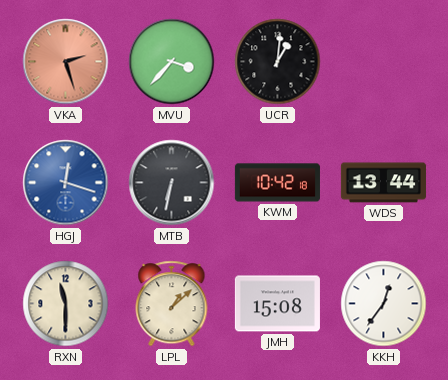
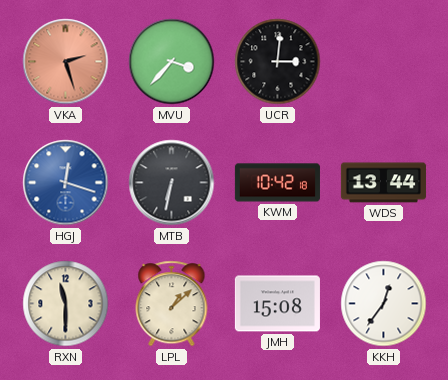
UCR: 1:01 -> 3:01 (278, 62)
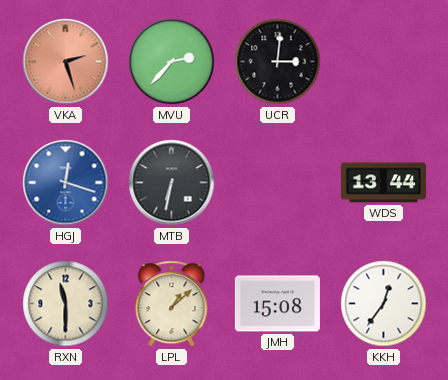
MVU: 3:37 -> 2:37 (172, 62)
KWM: 10:42 -> none (277, 183)
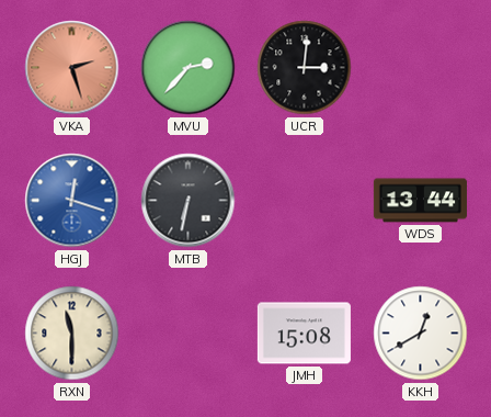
LPL: 1:08 -> none (172, 304)
KKH: 12:36 -> 12:40 (421, 334)
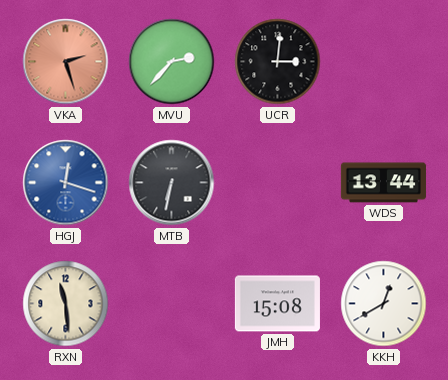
RXN: 11:30 -> 11:29 (66, 304)
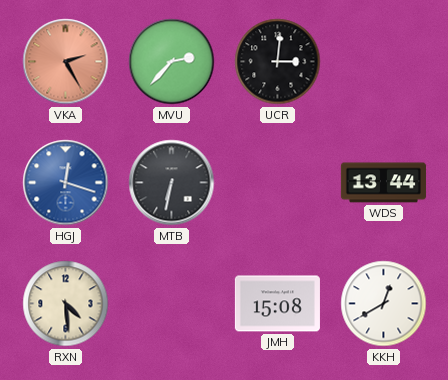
VKA: 2:27 -> 2:25 (66, 62)
RXN: 11:29 -> 4:29 (66, 304)
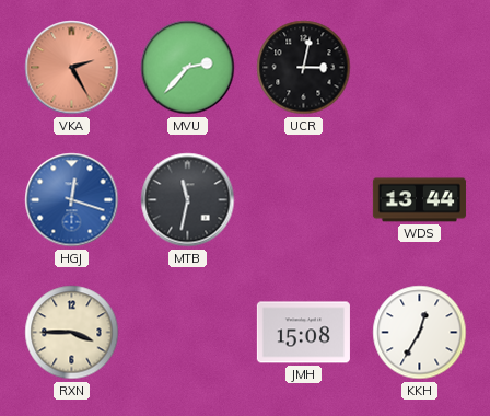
UCR: 3:01 -> 3:02 (304, 68)
MTB: 6:32 -> 11:32 (188, 200)
RXN: 4:29 -> 3:45 (72, 333)
KKH: 12:40 -> 12:35 (420, 333)
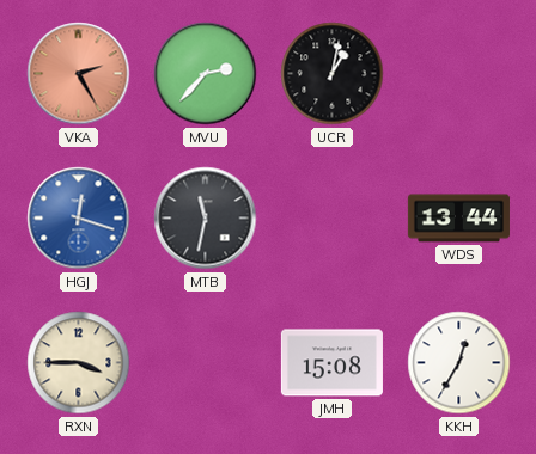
UCR: 3:02 -> 1:02 (333, 74)
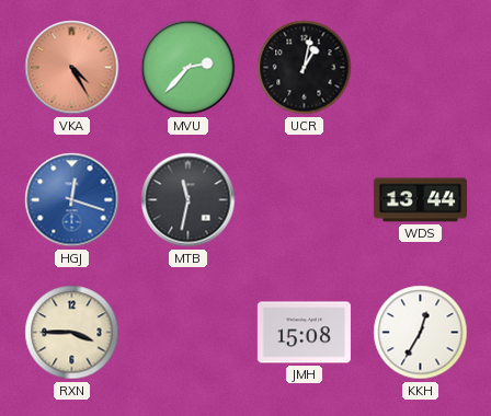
VKA: 2:25 -> 4:25 (72, 68)
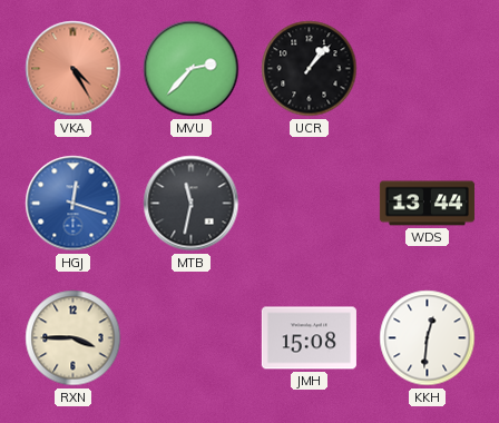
UCR: 1:02 -> 1:07 (310, 69)
KKH: 12:35 -> 12:31 (428, 338)
